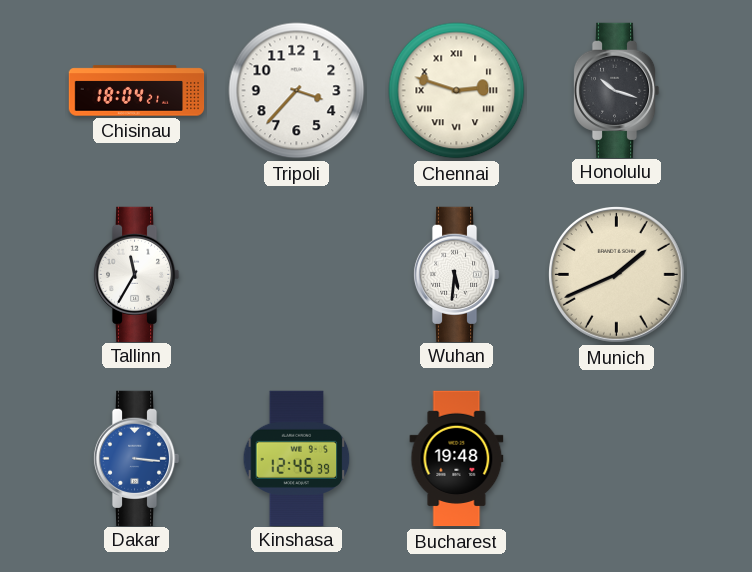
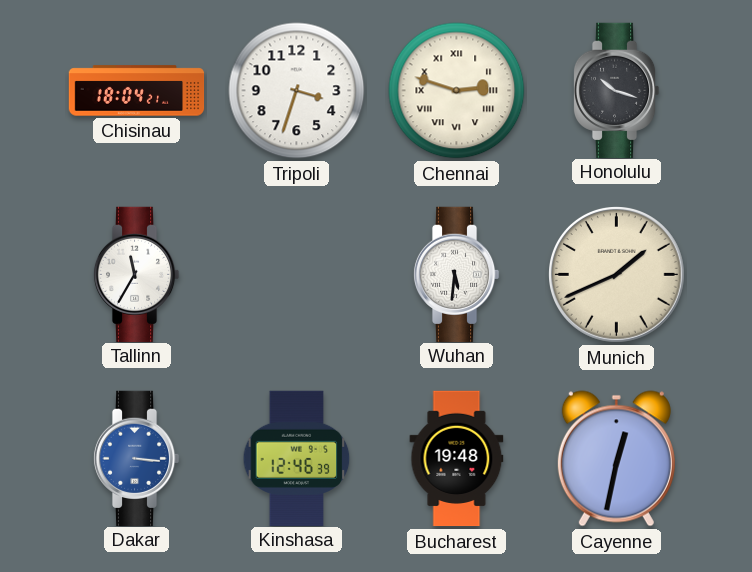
Tripoli: 3:37 -> 3:33 (297, 91)
Cayenne: none -> 12:32 (616, 459)
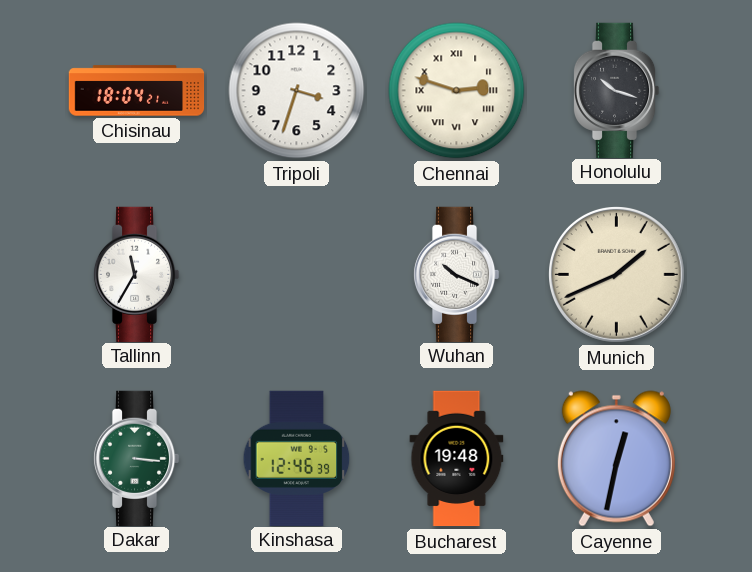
Wuhan: 5:31 -> 10:19 (456, 274)
Dakar dial: blue -> green (136, 458)
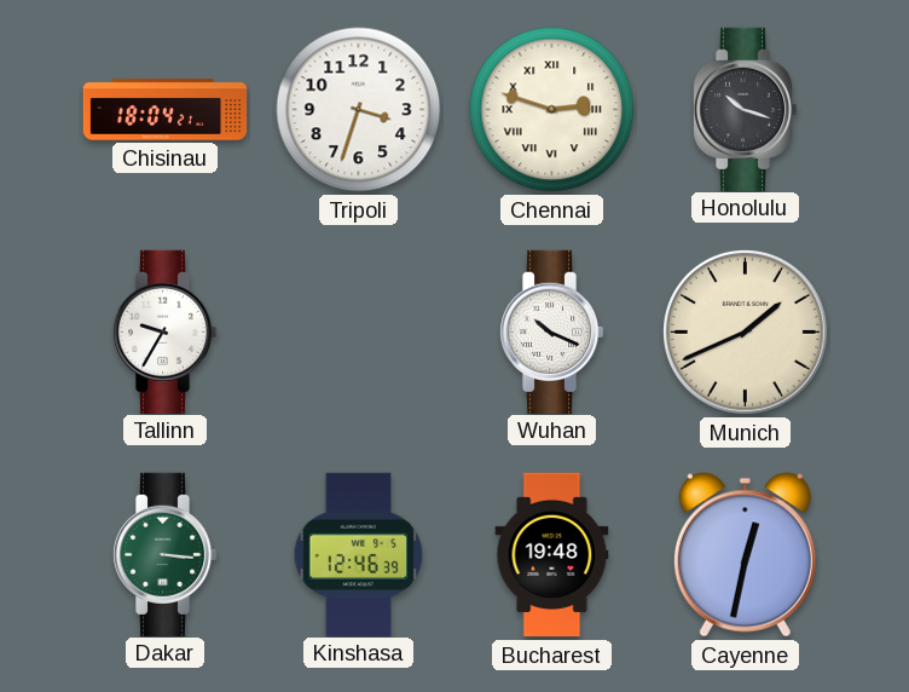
Tallinn: 11:35 -> 9:35 (164, 331)
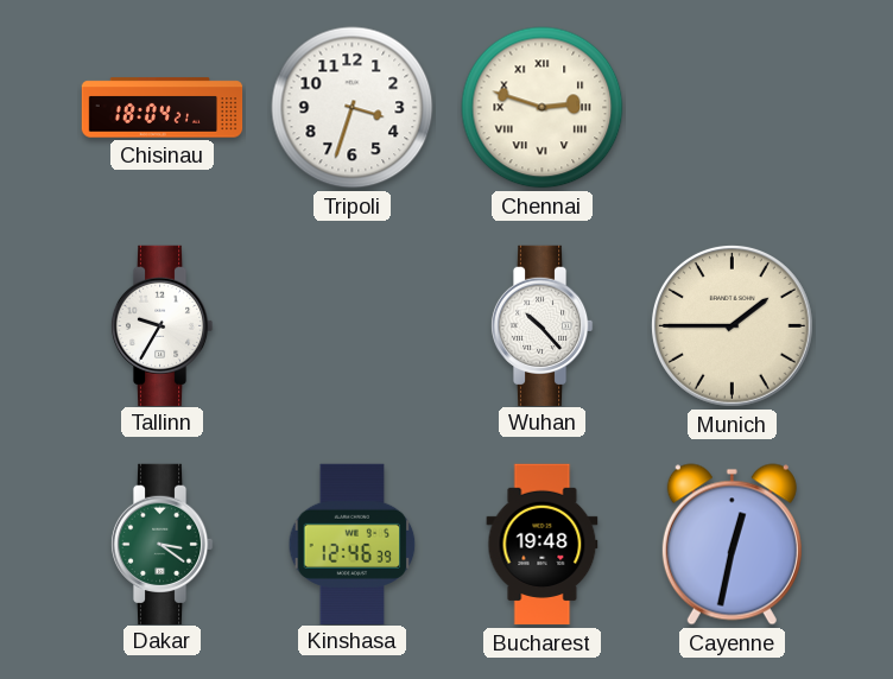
Honolulu: 10:18 -> none (745, 109)
Wuhan: 10:19 -> 10:23 (541, 325)
Munich: 1:41 -> 1:45 (733, 326)
Dakar: 3:16 -> 3:21 (161, 544)
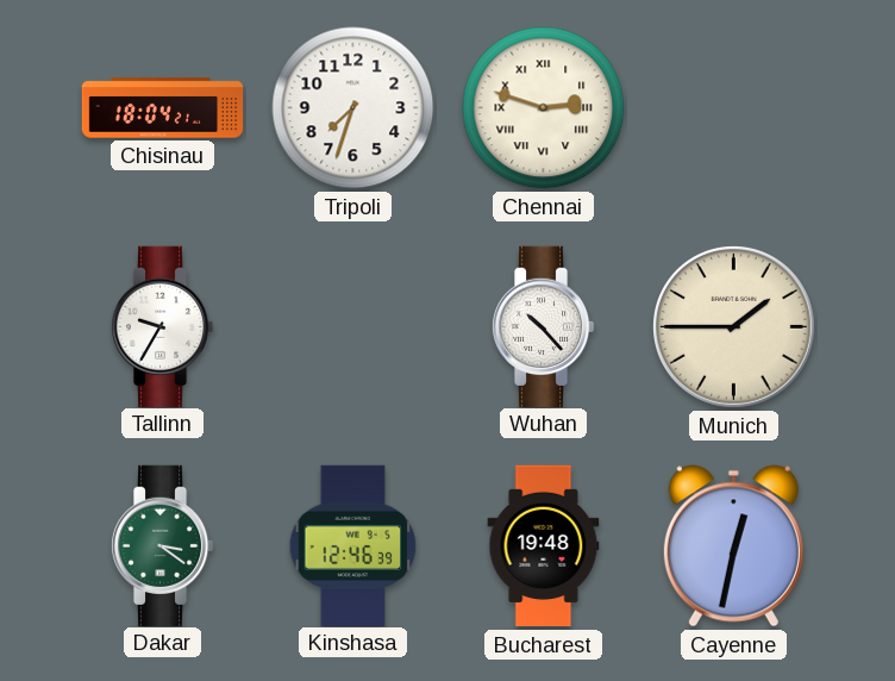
Tripoli: 3:33 -> 7:33 (353, 108)
